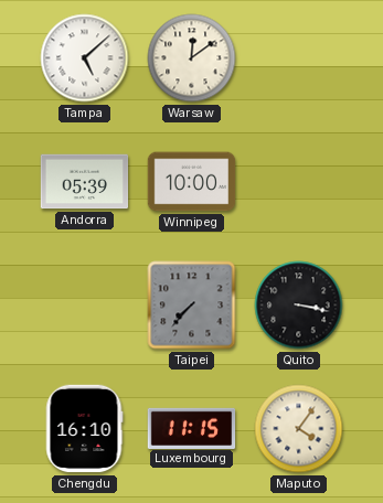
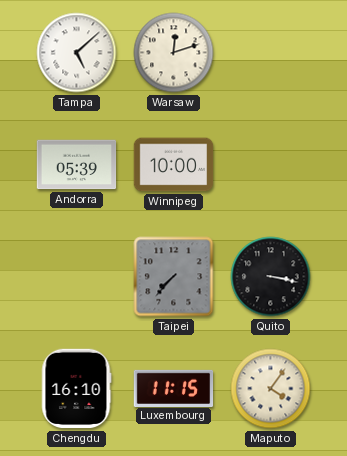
Warsaw: 12:09 -> 12:12 (174, 53)
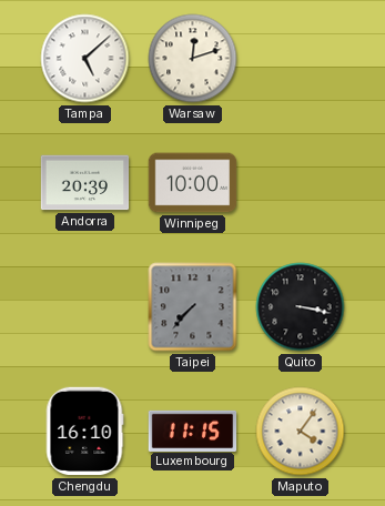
Andorra: 05:39 -> 20:39 (85, 183)
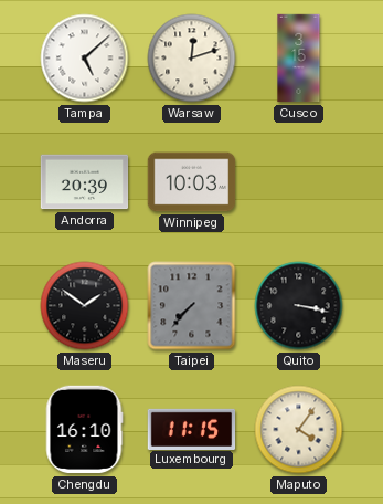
Cusco: none -> 3:15 (299, 59)
Winnipeg: 10:00 -> 10:03 (192, 182)
Maseru: none -> 1:51 (85, 306)
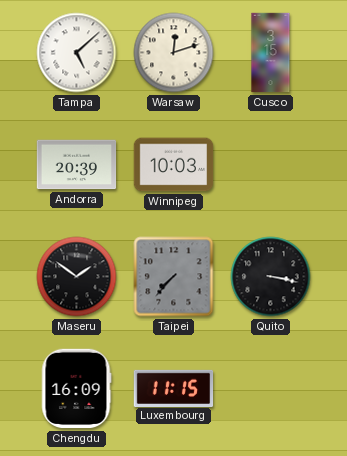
Chengdu: 16:10 -> 16:09 (76, 389)
Maputo: 4:06 -> none (299, 430)
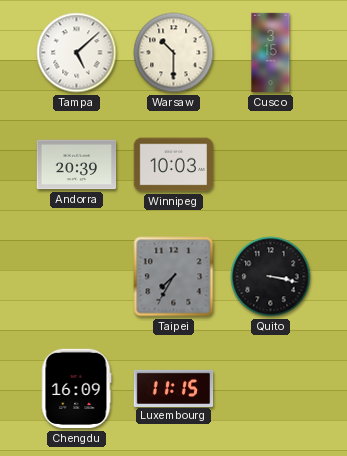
Warsaw: 12:12 -> 10:30 (174, 53)
Maseru: 1:51 -> none (77, 277)
Taipei: 7:37 -> 7:35 (174, 277)
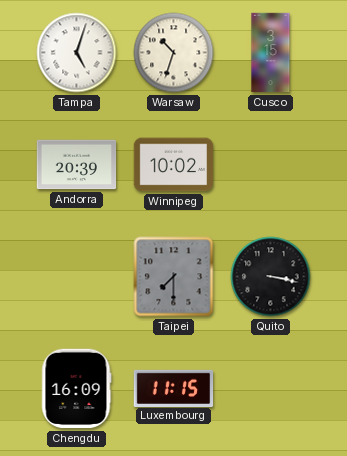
Tampa: 5:08 -> 5:03 (77, 53)
Warsaw: 10:30 -> 10:33 (174, 53)
Winnipeg: 10:03 -> 10:02 (174, 165)
Taipei: 7:35 -> 7:30 (174, 277)
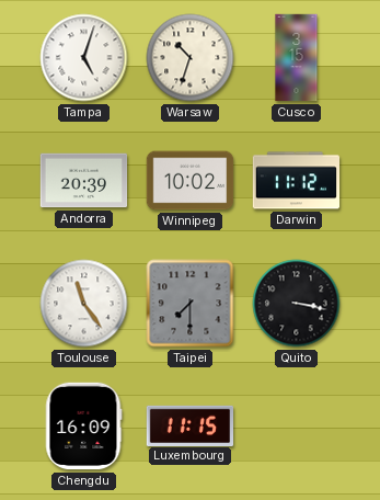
Darwin: none -> 11:12 (297, 181)
Toulouse: none -> 11:24 (84, 304)
